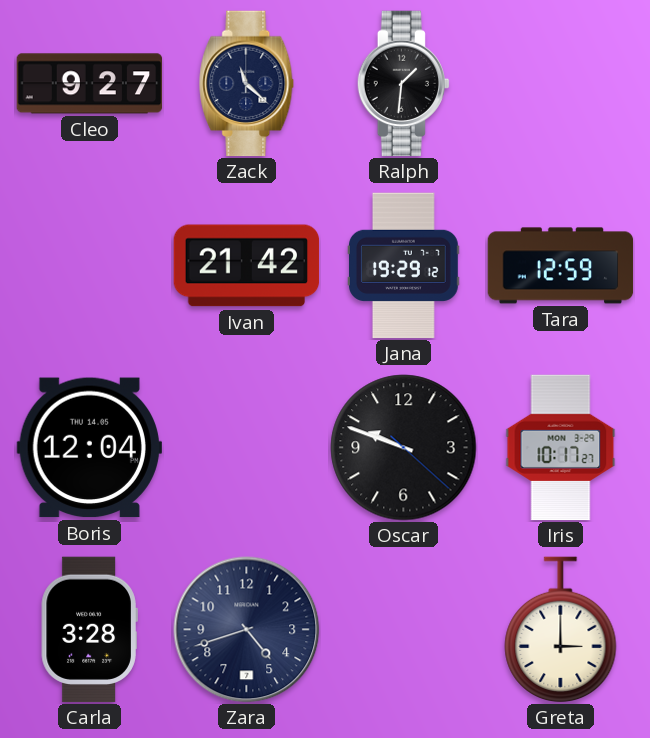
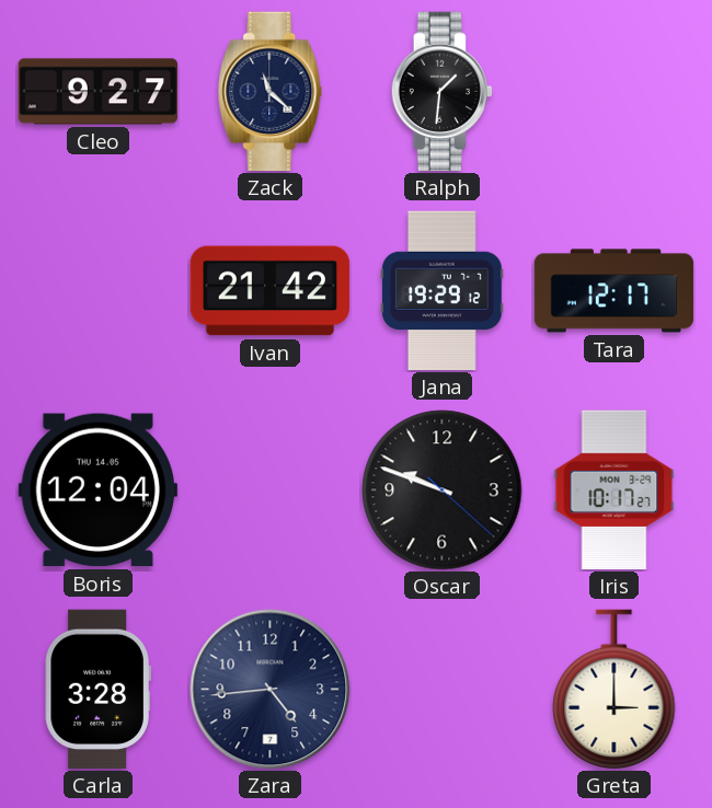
Tara: 12:59 -> 12:17 (615, 291)
Zara: 4:42 -> 4:44 (271, 690)
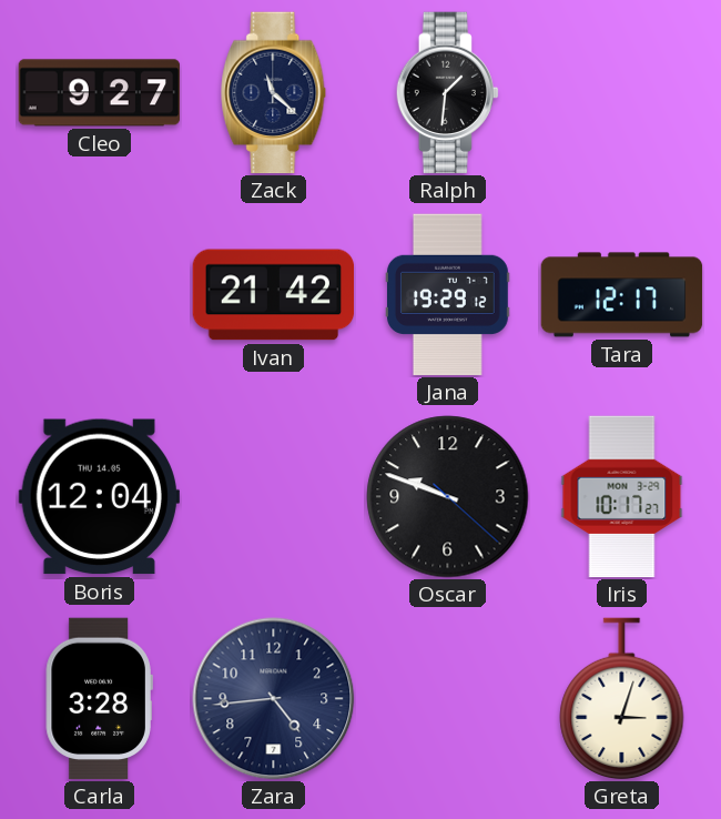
Greta: 3:00 -> 3:03 (622, 699)
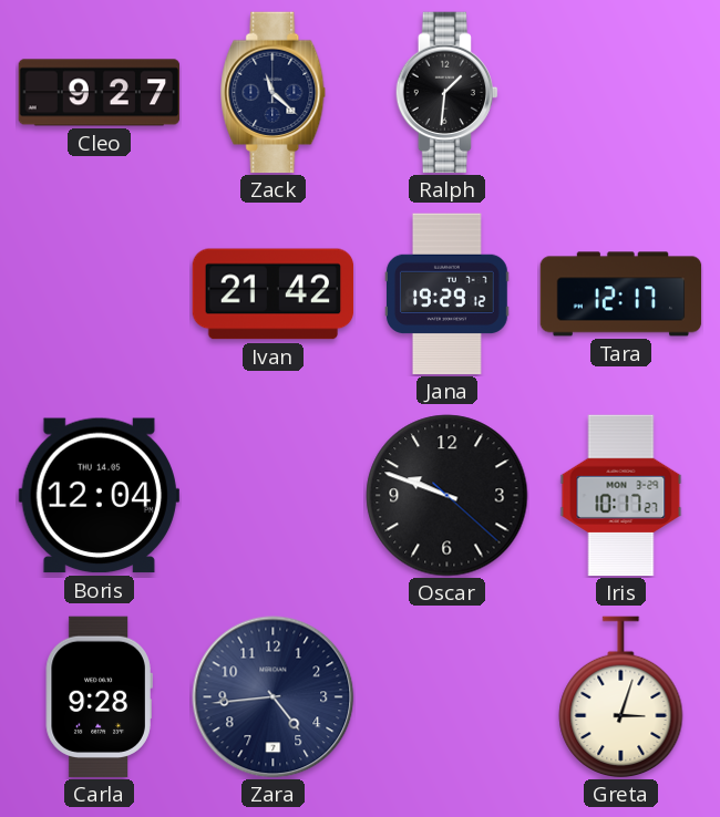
Carla: 3:28 -> 9:28 (99, 697)
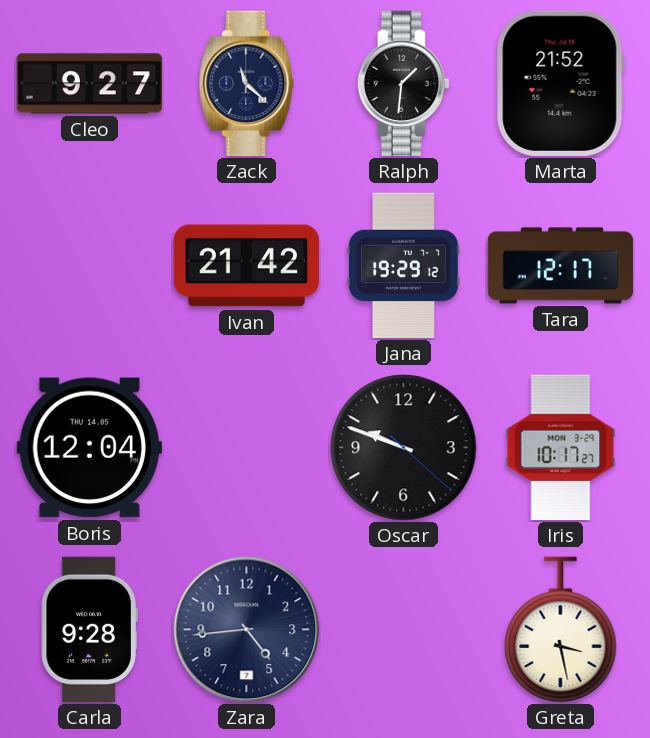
Marta: none -> 21:52 (560, 83)
Greta: 3:03 -> 3:28 (561, 630)
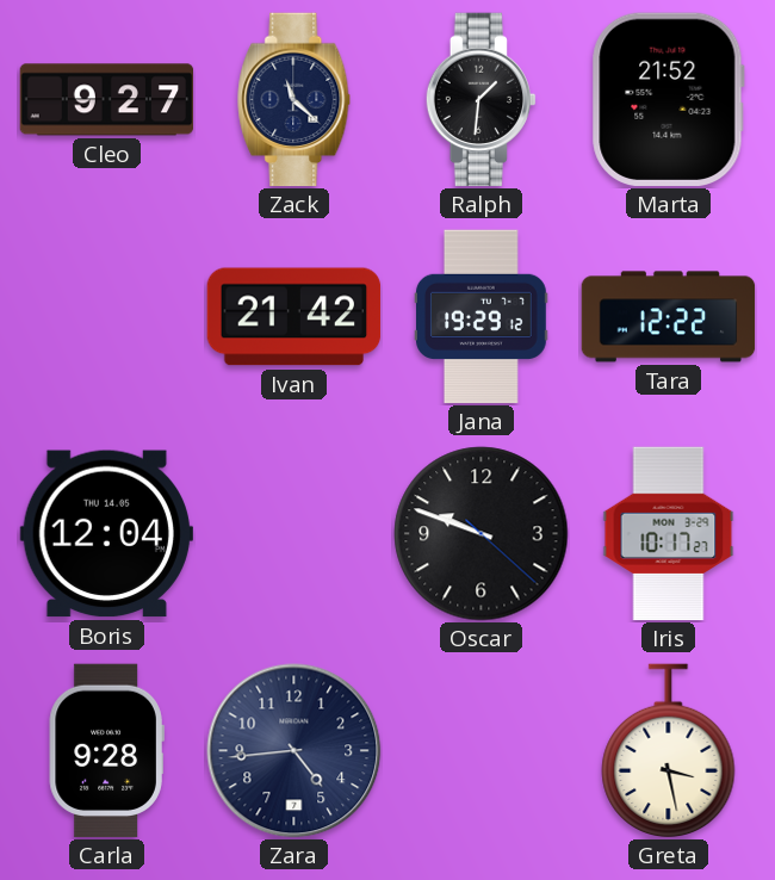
Tara: 12:17 -> 12:22 (669, 317)
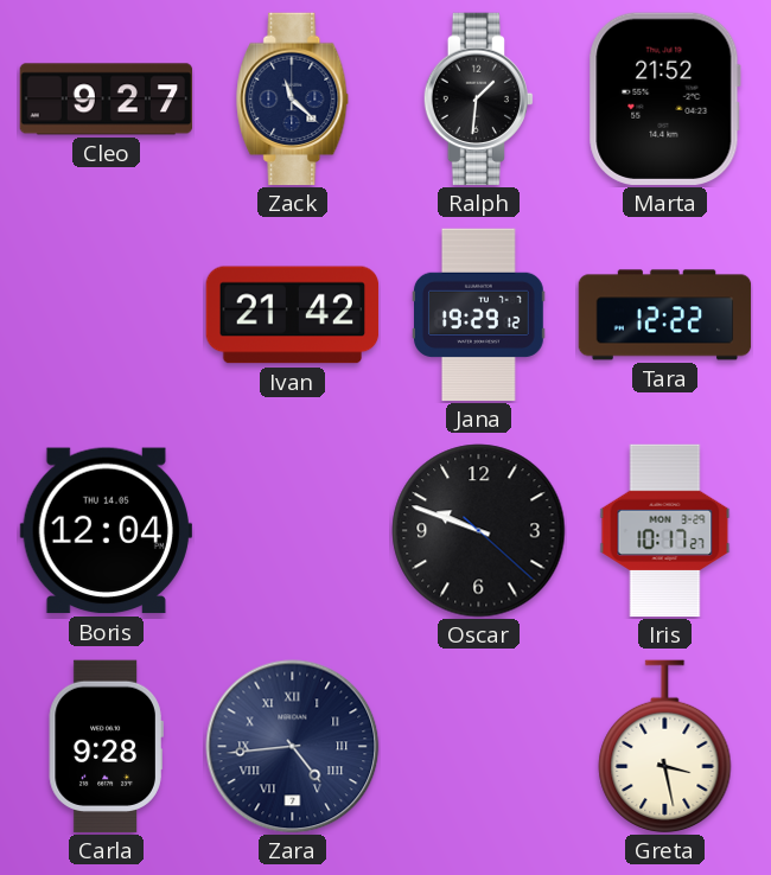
Zara numerals: Arabic -> Roman (293, 747)
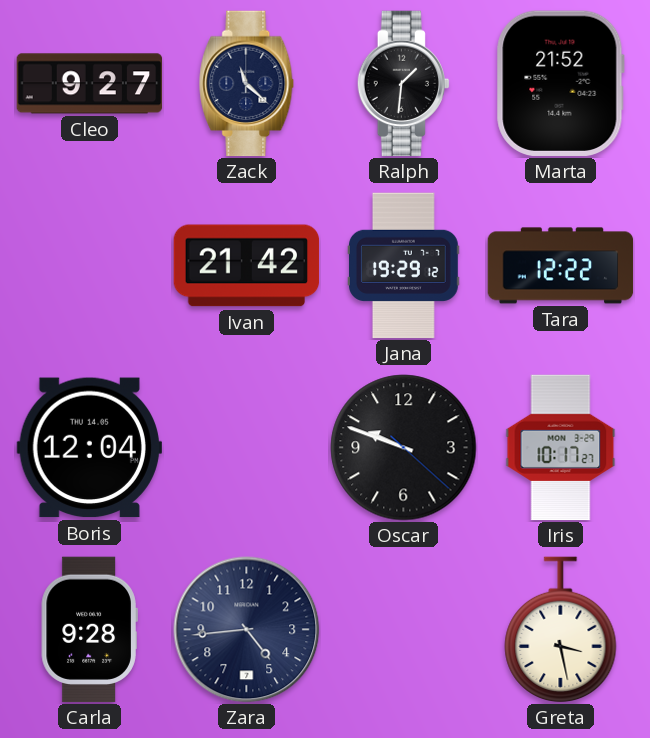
Zara numerals: Roman -> Arabic (247, 630)
